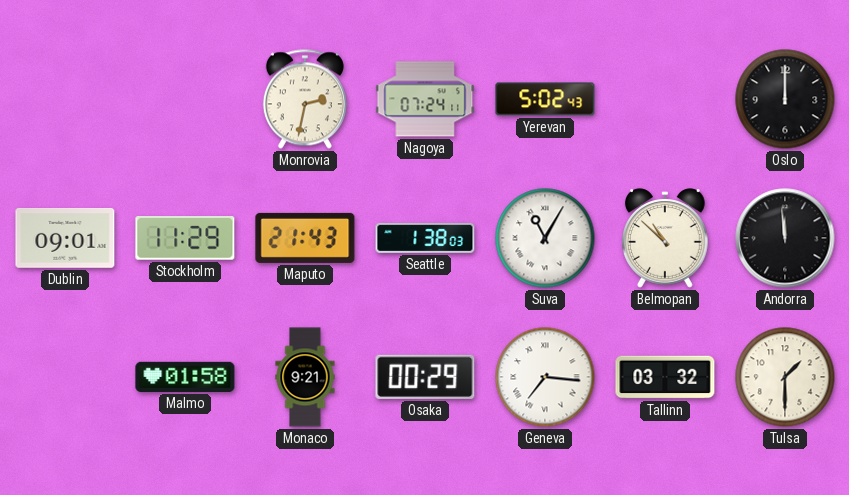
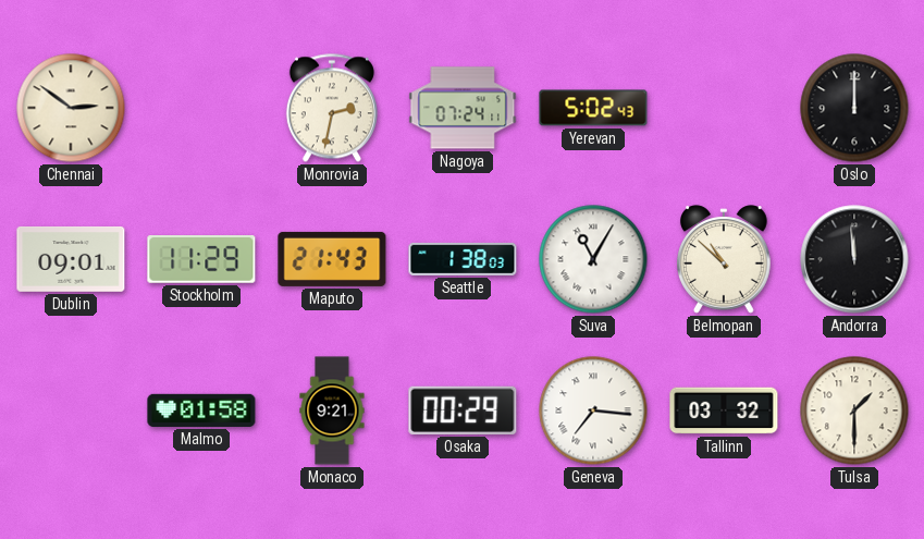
Chennai: none -> 2:51 (71, 108)
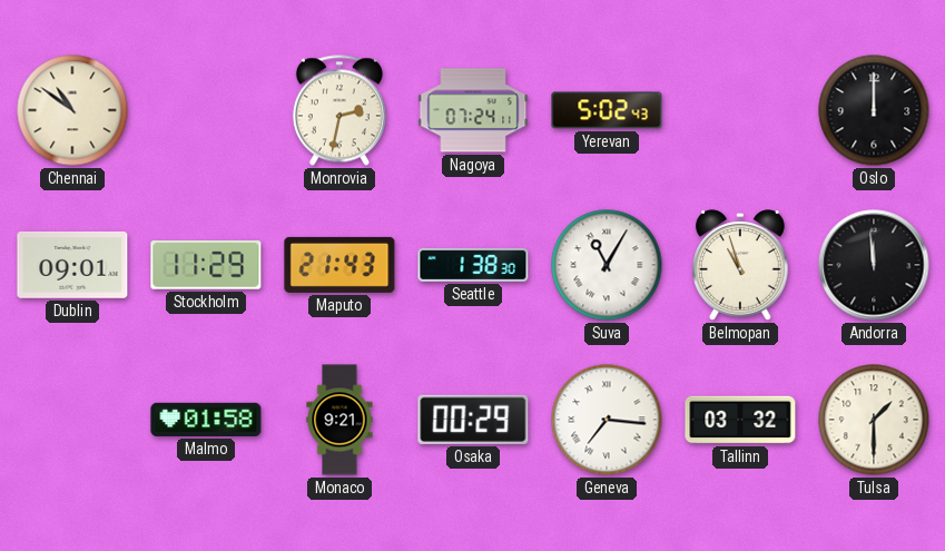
Chennai: 2:51 -> 10:51 (72, 110)
Seattle: 1:38:03 -> 1:38:30 (473, 265)
Belmopan: 10:52 -> 10:57 (741, 265)
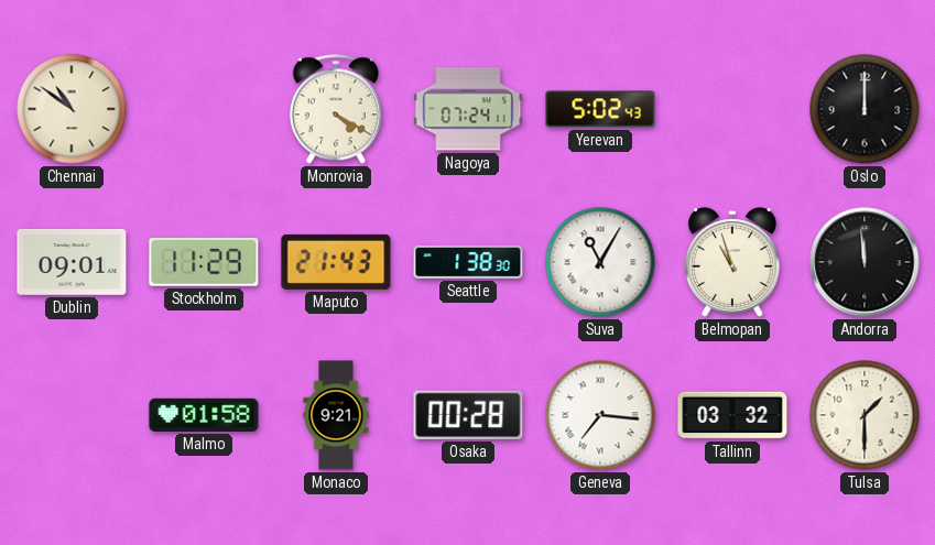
Monrovia: 2:32 -> 4:20 (336, 109)
Osaka: 00:29 -> 00:28 (468, 415)
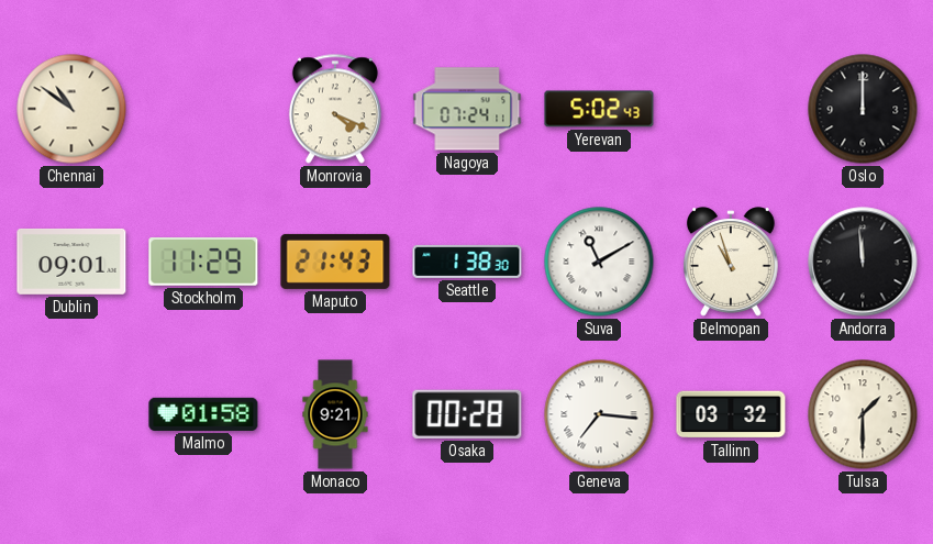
Monrovia: 4:20 -> 4:19 (335, 109)
Suva: 11:05 -> 11:10 (599, 262)
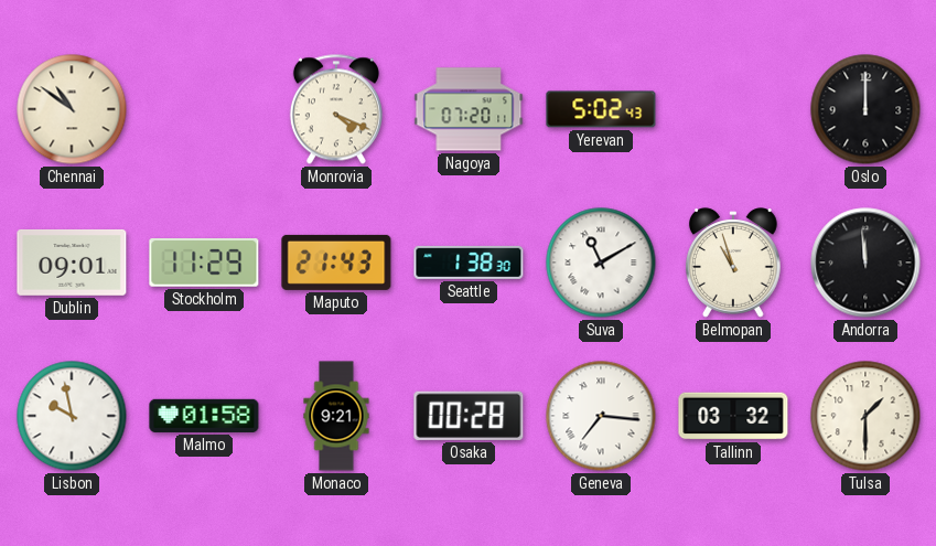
Nagoya: 07:24 -> 07:20 (469, 109)
Lisbon: none -> 9:58 (72, 416)
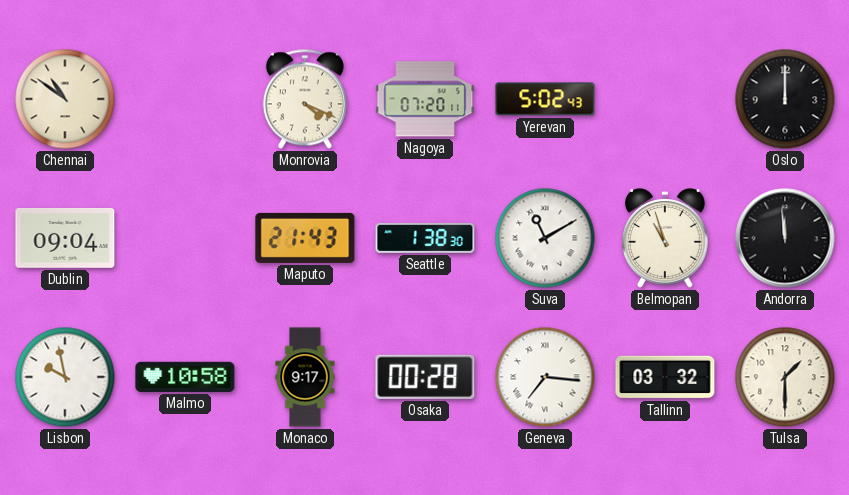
Dublin: 09:01 -> 09:04 (65, 238)
Stockholm: 11:29 -> none (204, 264)
Malmo: 01:58 -> 10:58 (185, 377)
Monaco: 9:21 -> 9:17 (305, 377)
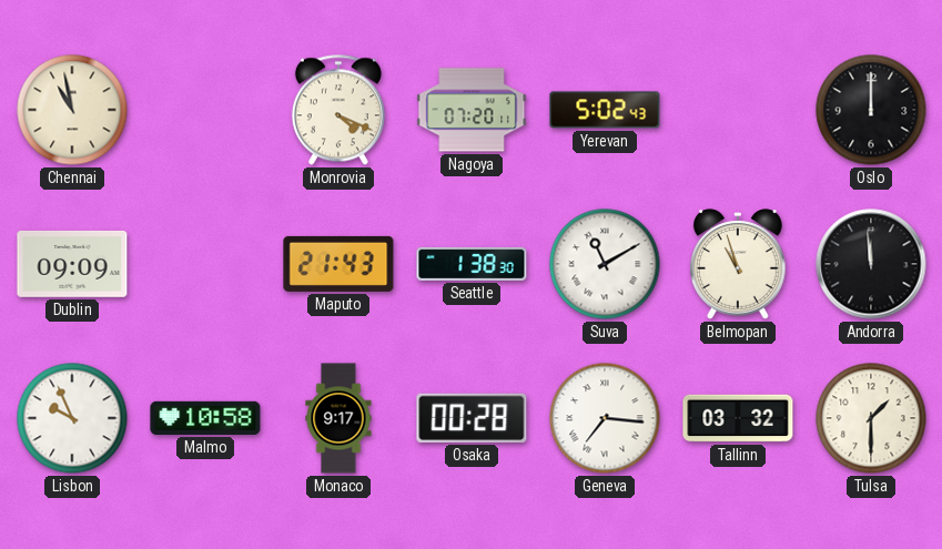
Chennai: 10:51 -> 10:58 (72, 110)
Dublin: 09:04 -> 09:09 (72, 264)
Lisbon: 9:58 -> 9:56 (72, 418)
